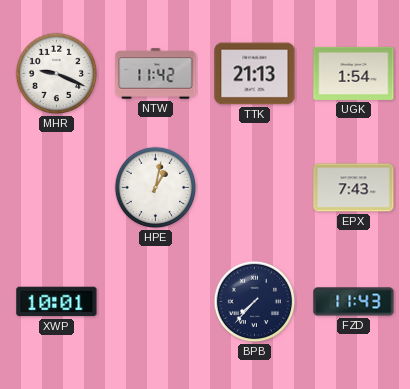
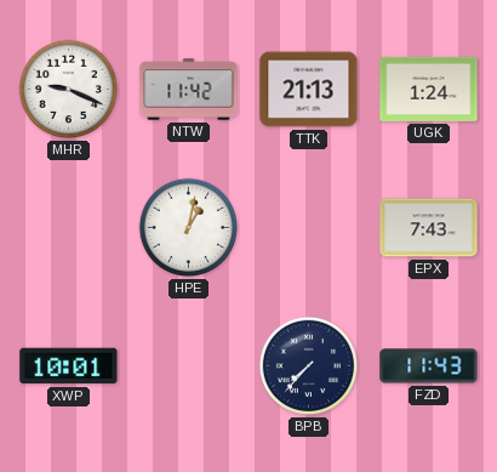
UGK: 1:54 -> 1:24 (429, 89)
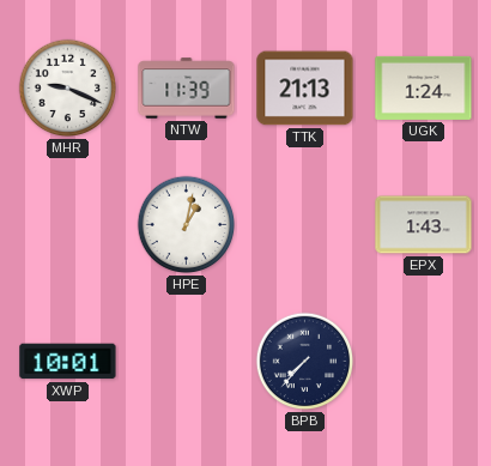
NTW: 11:42 -> 11:39 (187, 89)
EPX: 7:43 -> 1:43 (424, 225)
FZD: 11:43 -> none (429, 366)
